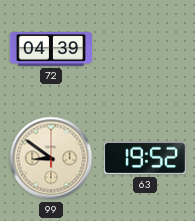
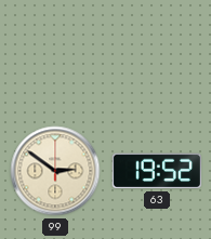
72: 04:39 -> none (51, 50)
99: 8:51 -> 2:51 (55, 171)
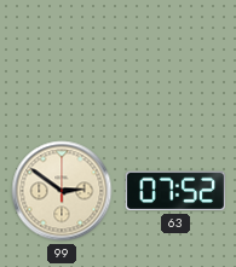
63: 19:52 -> 07:52 (175, 191)
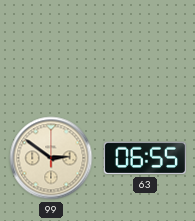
63: 07:52 -> 06:55 (145, 158)
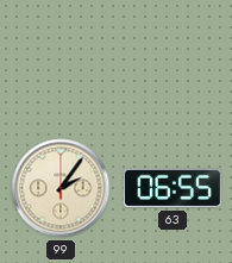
99: 2:51 -> 2:06 (61, 188)
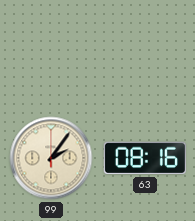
63: 06:55 -> 08:16 (145, 158)
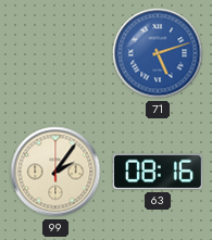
71: none -> 5:12 (158, 53)
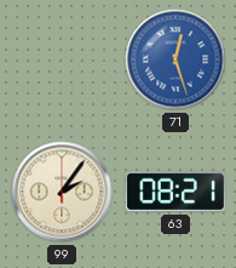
71: 5:12 -> 12:27 (175, 59)
63: 08:16 -> 08:21 (175, 192)
